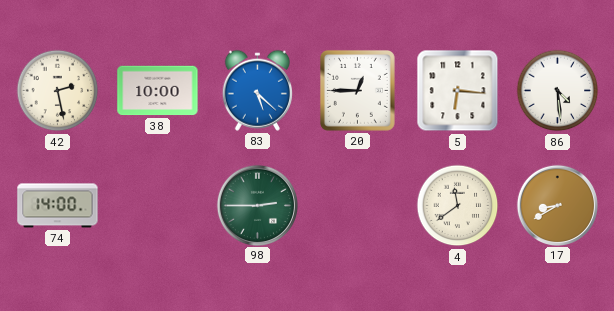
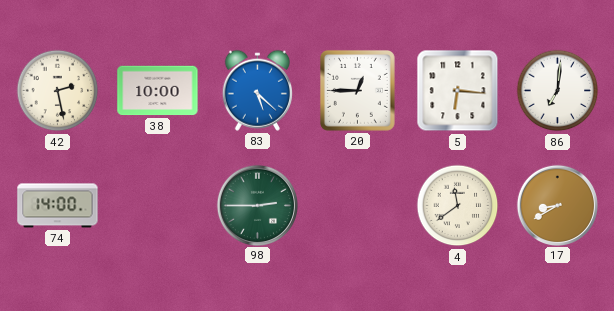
86: 4:29 -> 7:01 (558, 91)
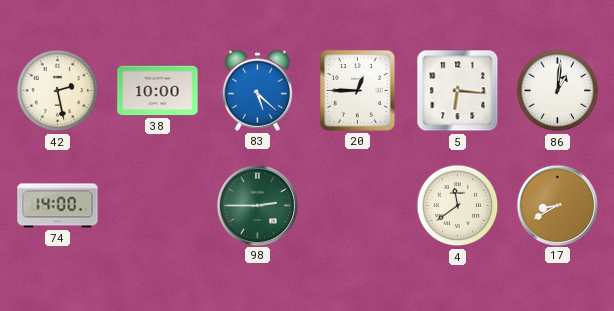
86: 7:01 -> 1:01 (558, 91)
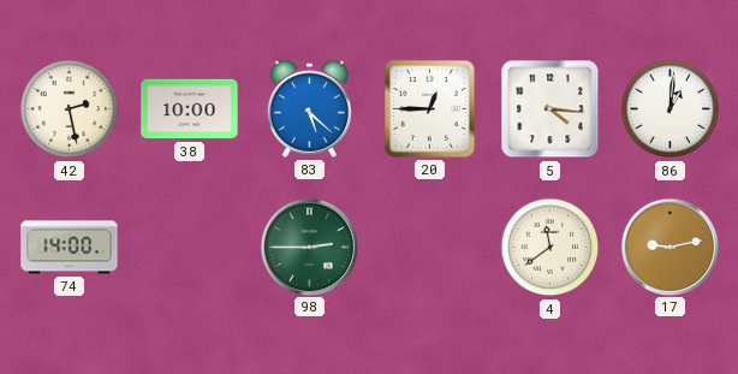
5: 6:16 -> 4:16 (550, 109)
17: 8:40 -> 9:13 (669, 247)
